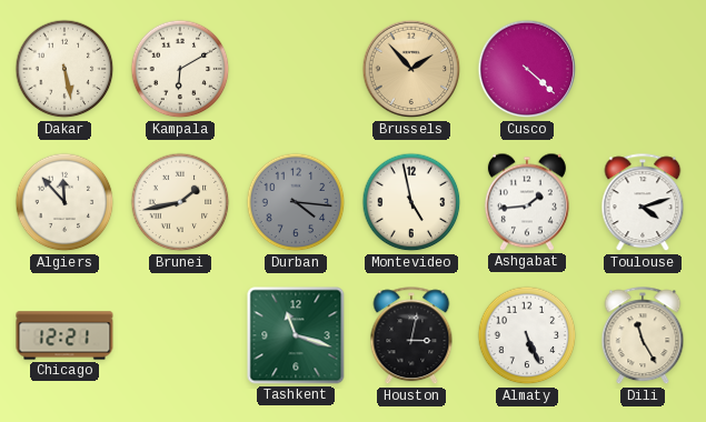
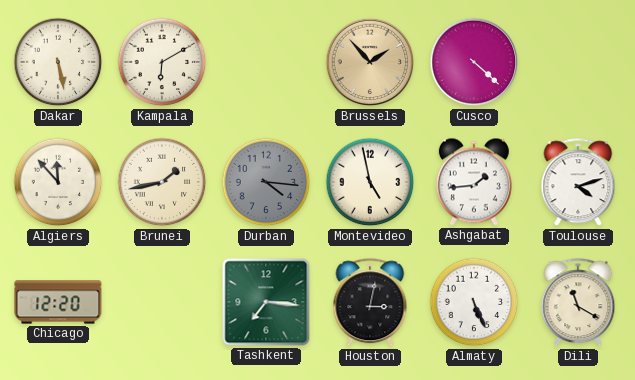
Chicago: 12:21 -> 12:20 (58, 302)
Tashkent: 11:18 -> 7:16 (266, 302)
Dili: 11:25 -> 11:20 (578, 303)
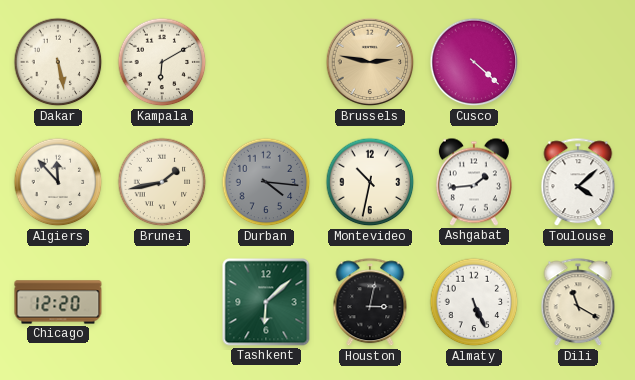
Brussels: 1:53 -> 2:47 (370, 62)
Montevideo: 4:58 -> 10:32 (370, 182)
Toulouse: 4:12 -> 4:08 (578, 183)
Tashkent: 7:16 -> 6:08 (266, 302)
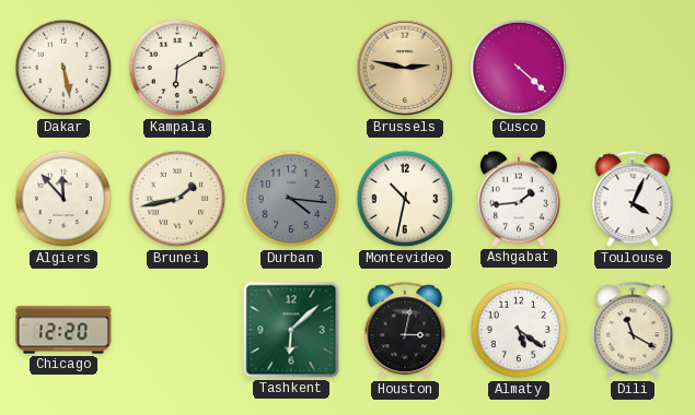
Toulouse: 4:08 -> 4:04 (633, 200)
Almaty: 5:26 -> 5:21 (519, 330)
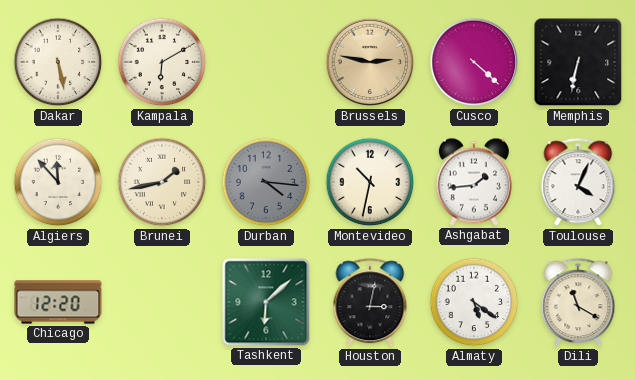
Memphis: none -> 6:32 (578, 62)
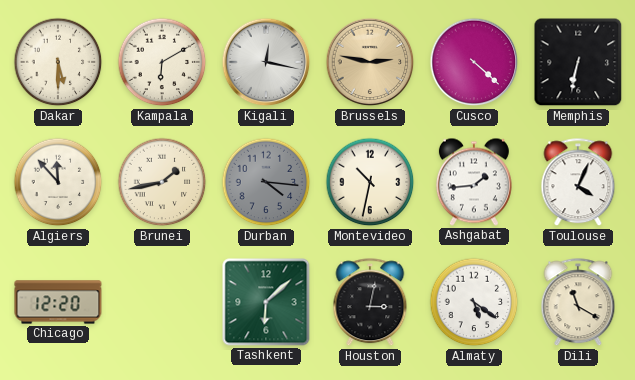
Dakar: 5:28 -> 5:30 (58, 62)
Kigali: none -> 12:17 (266, 62)
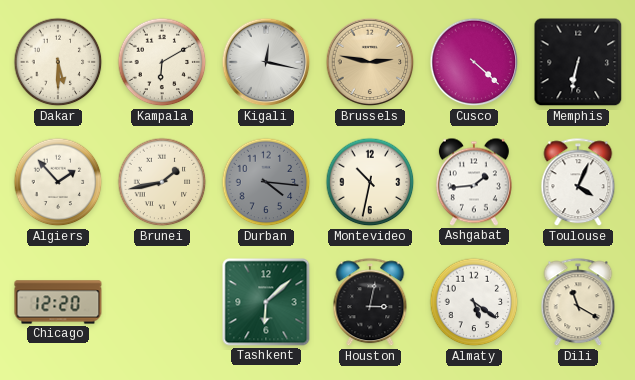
Algiers: 11:53 -> 1:53 (58, 182)
